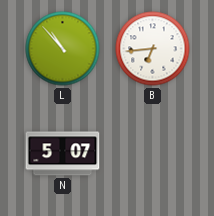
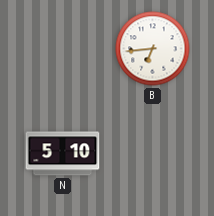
L: 10:53 -> none (63, 49)
N: 5:07 -> 5:10 (63, 154)
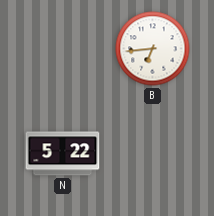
N: 5:10 -> 5:22 (63, 154)
